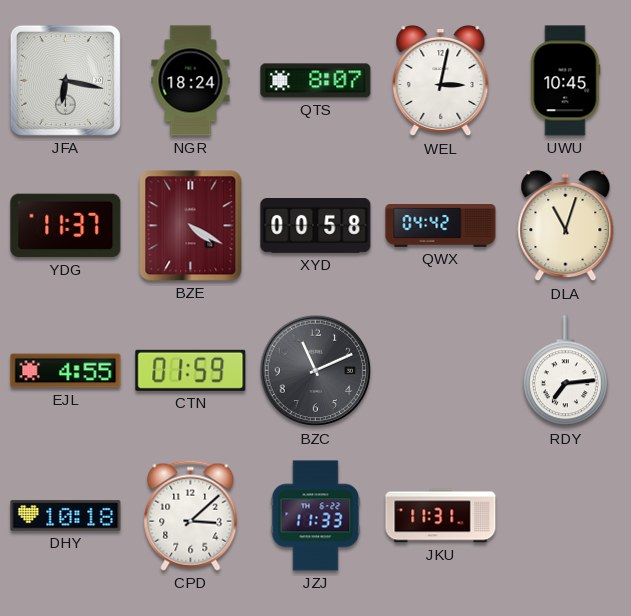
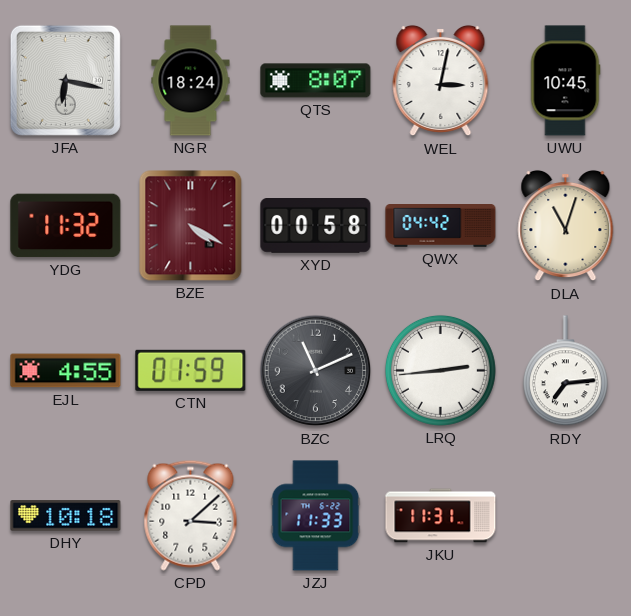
YDG: 11:37 -> 11:32 (66, 226)
LRQ: none -> 2:44 (440, 370)
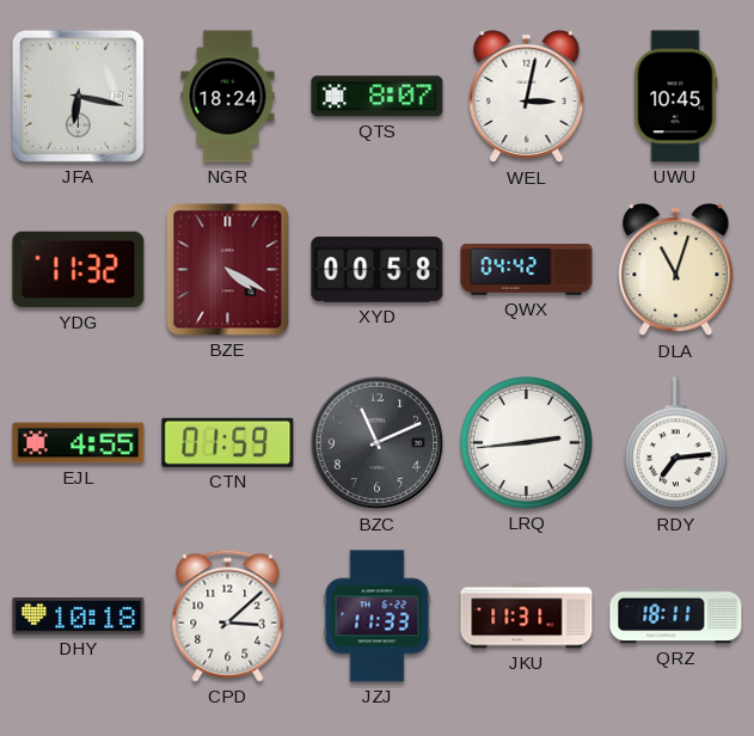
QRZ: none -> 18:11 (676, 617)
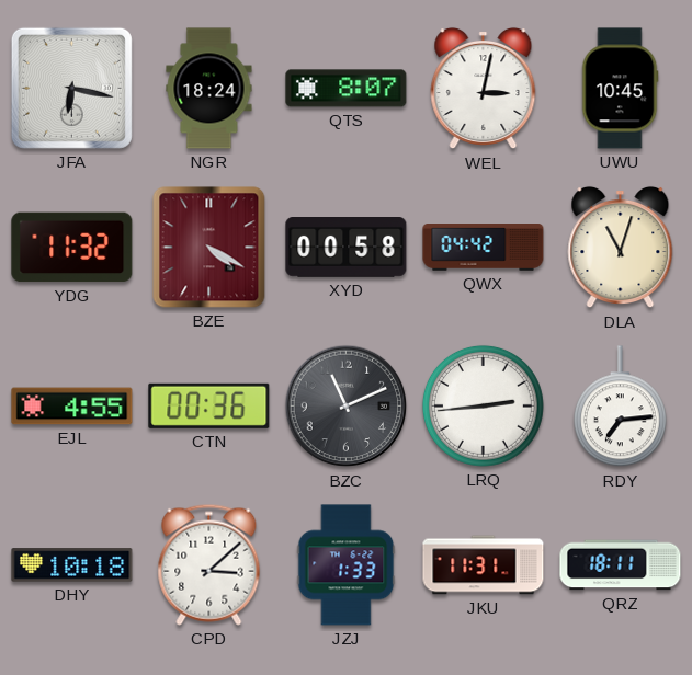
CTN: 01:59 -> 00:36 (209, 405)
JZJ: 11:33 -> 1:33 (347, 565)
